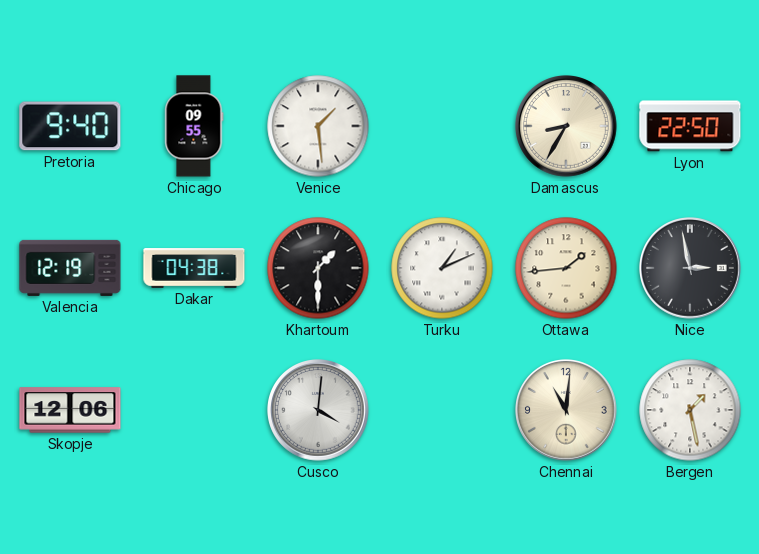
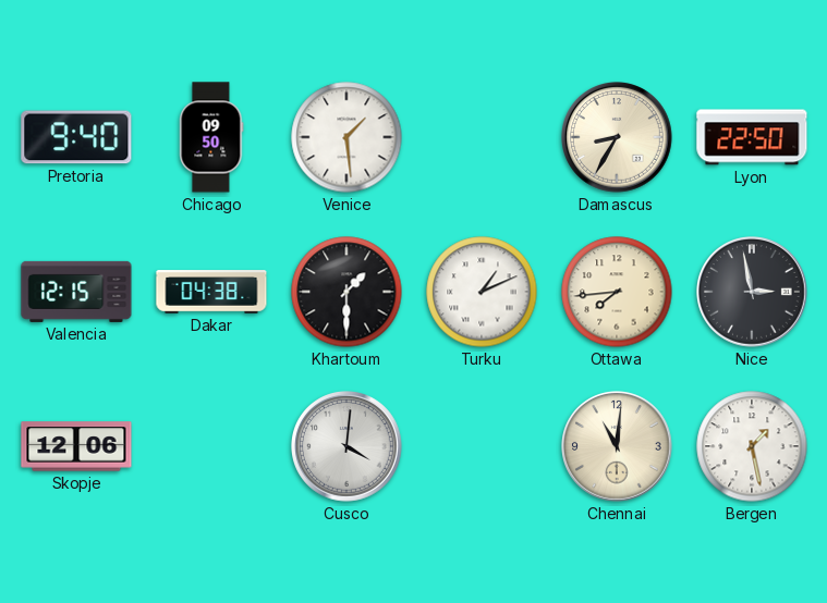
Chicago: 09:55 -> 09:50 (211, 137)
Valencia: 12:19 -> 12:15 (76, 292)
Ottawa: 1:44 -> 7:44 (617, 292)
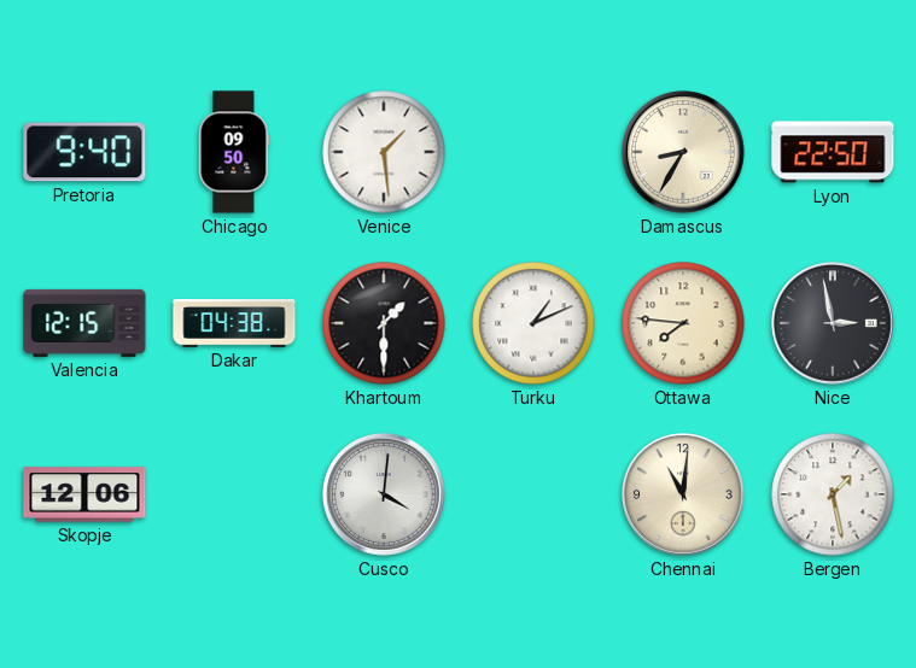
Ottawa: 7:44 -> 7:46 (683, 323)
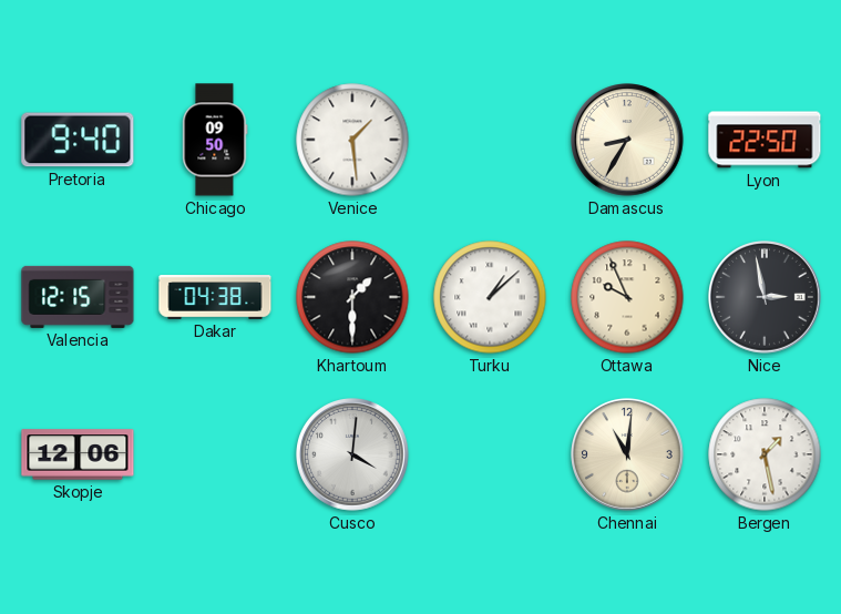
Turku: 1:11 -> 1:08 (490, 297)
Ottawa: 7:46 -> 9:56 (627, 297)
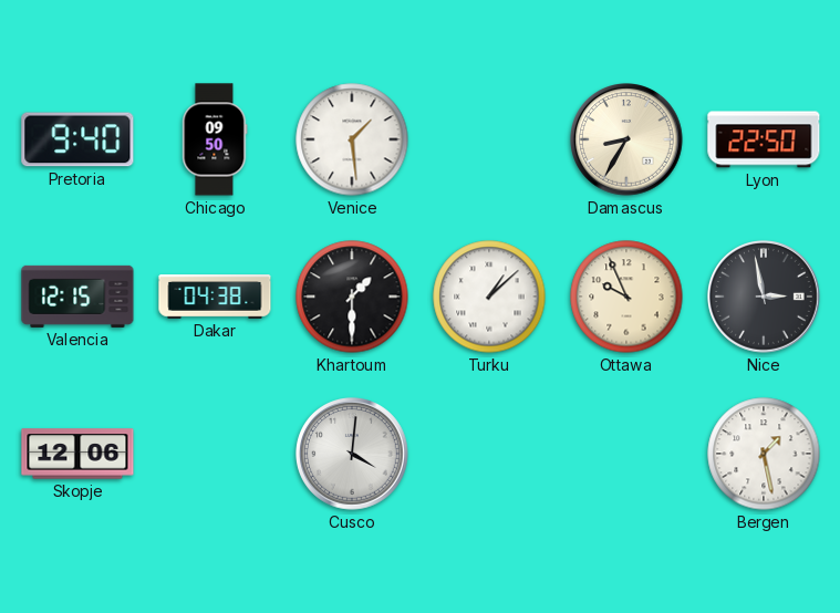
Chennai: 11:01 -> none (628, 456)
